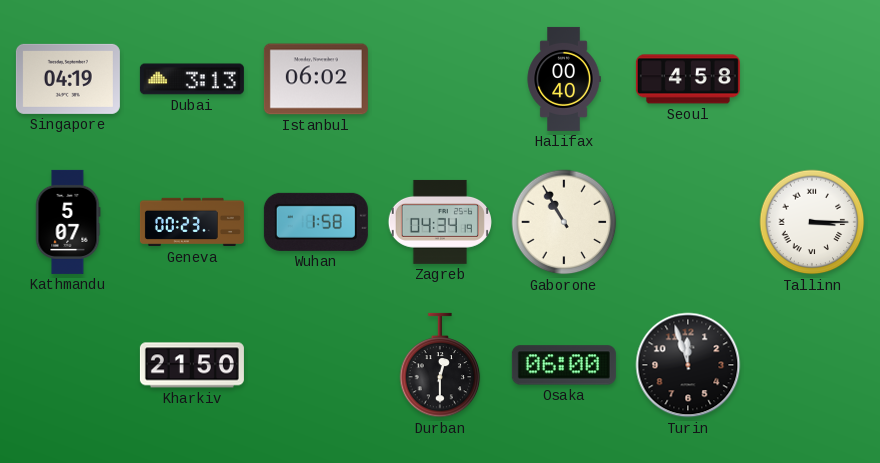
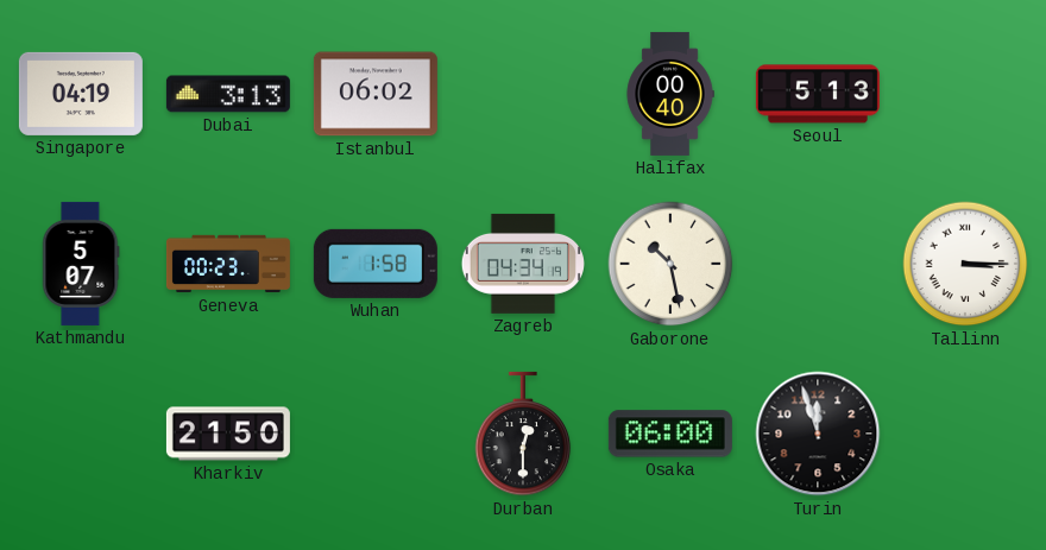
Seoul: 4:58 -> 5:13 (818, 94)
Gaborone: 10:55 -> 10:28 (670, 264)
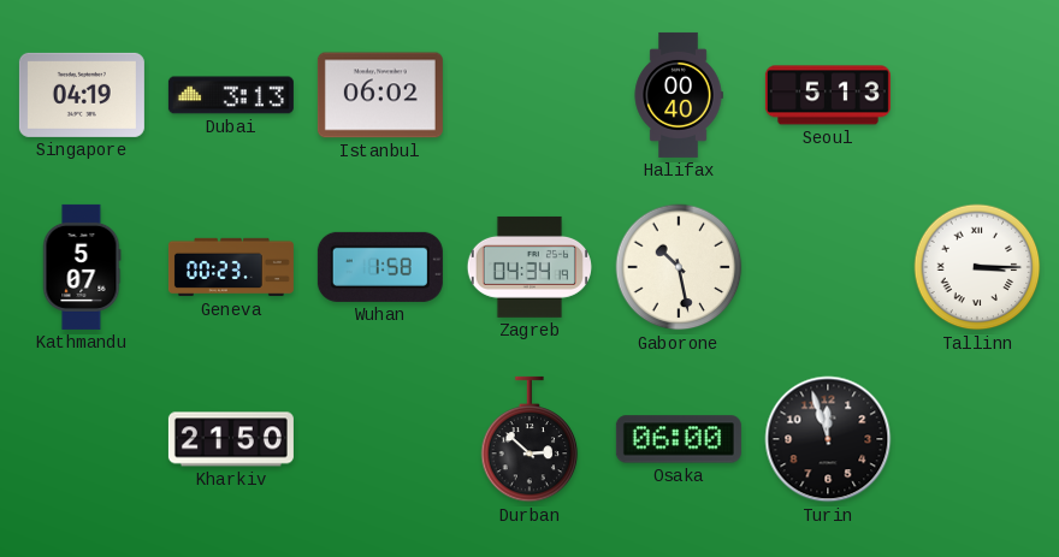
Durban: 12:30 -> 2:52 (529, 439)
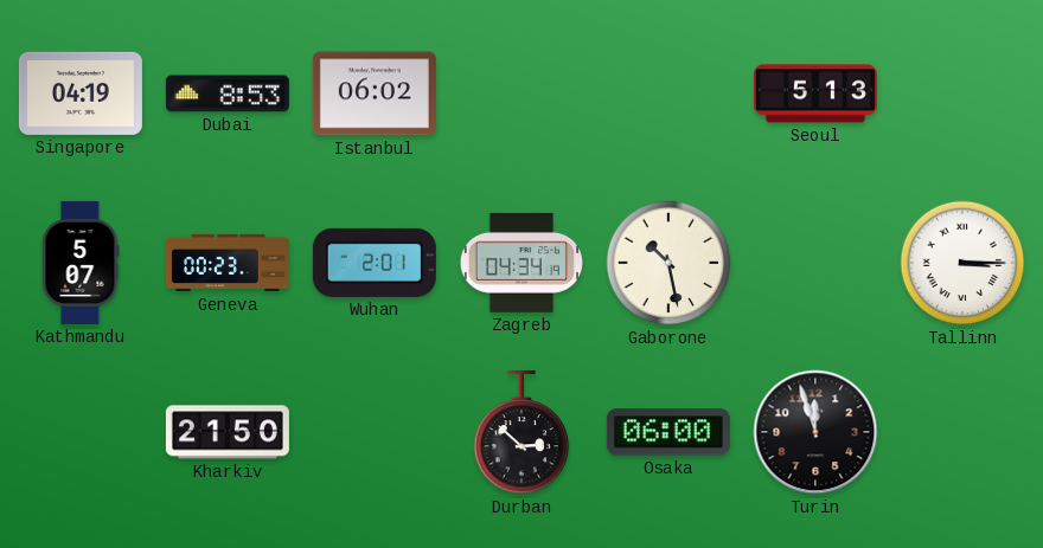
Dubai: 3:13 -> 8:53 (228, 94)
Halifax: 00:40 -> none (679, 95)
Wuhan: 1:58 -> 2:01 (375, 263)
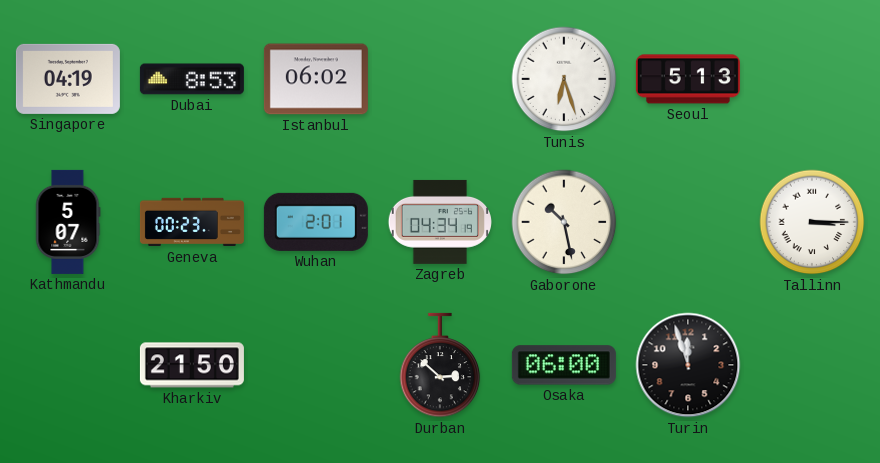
Tunis: none -> 6:27 (564, 79)
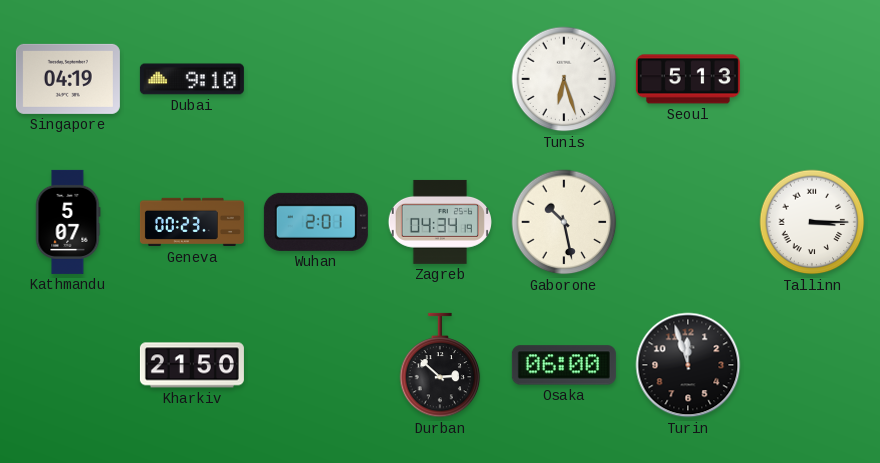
Dubai: 8:53 -> 9:10 (192, 79)
Istanbul: 06:02 -> none (316, 79)
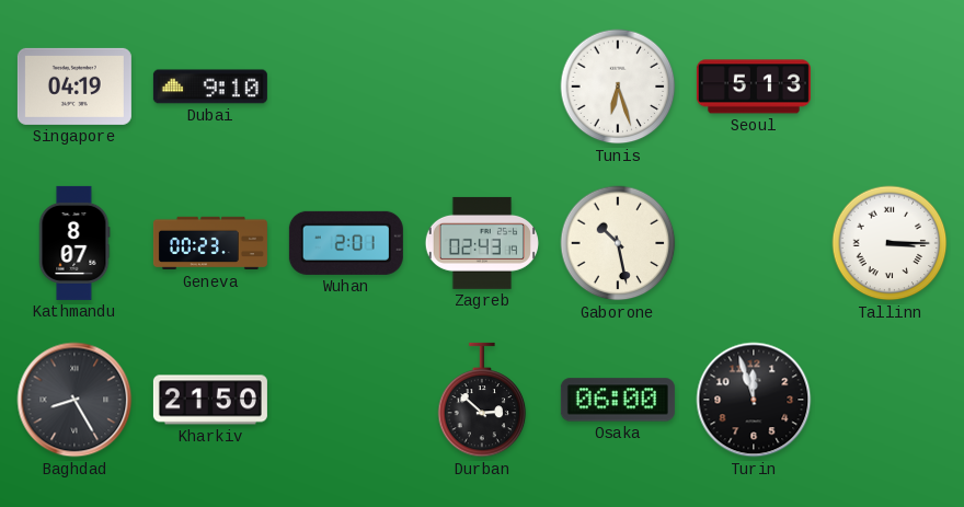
Kathmandu: 5:07 -> 8:07 (74, 243)
Zagreb: 04:34 -> 02:43 (482, 243)
Baghdad: none -> 8:25 (74, 400)
